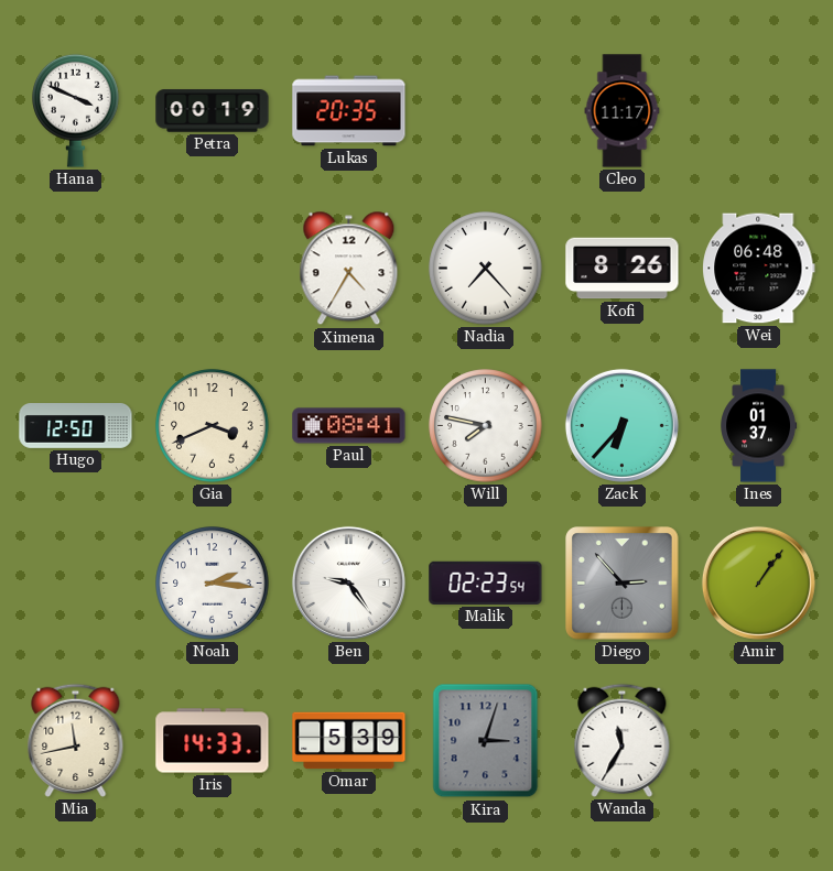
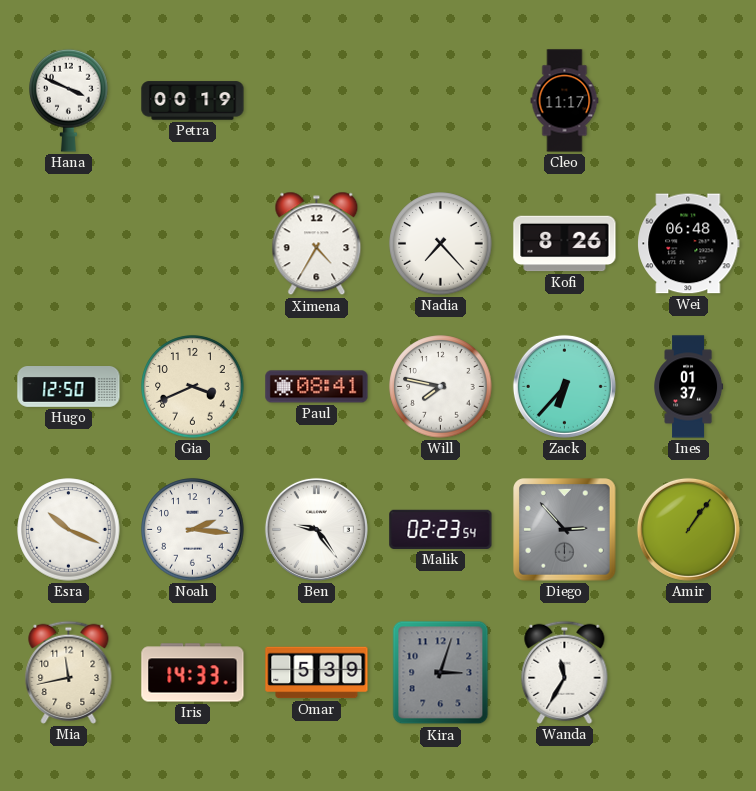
Lukas: 20:35 -> none (349, 111)
Esra: none -> 10:19 (69, 530)
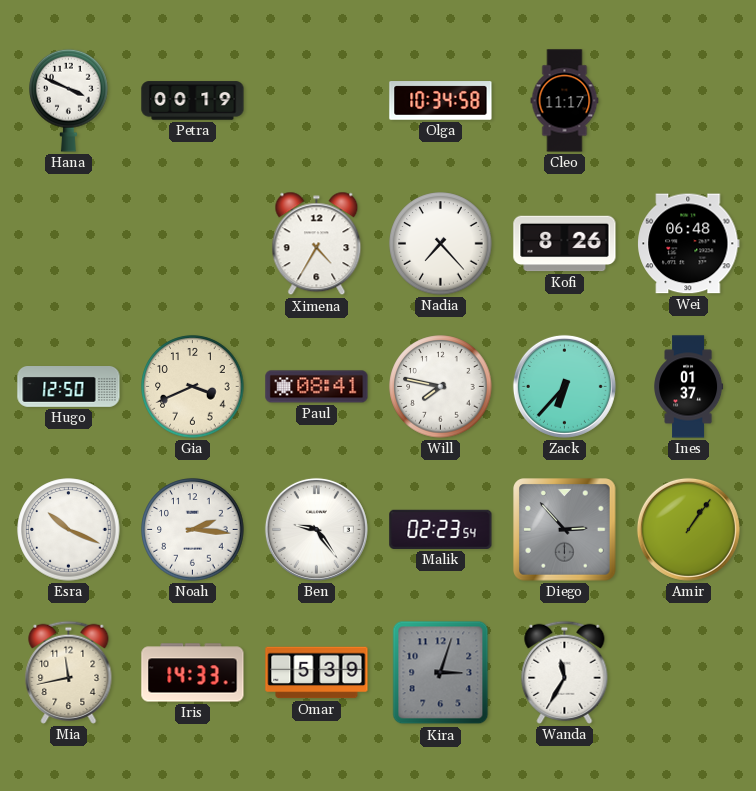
Olga: none -> 10:34 (441, 101)
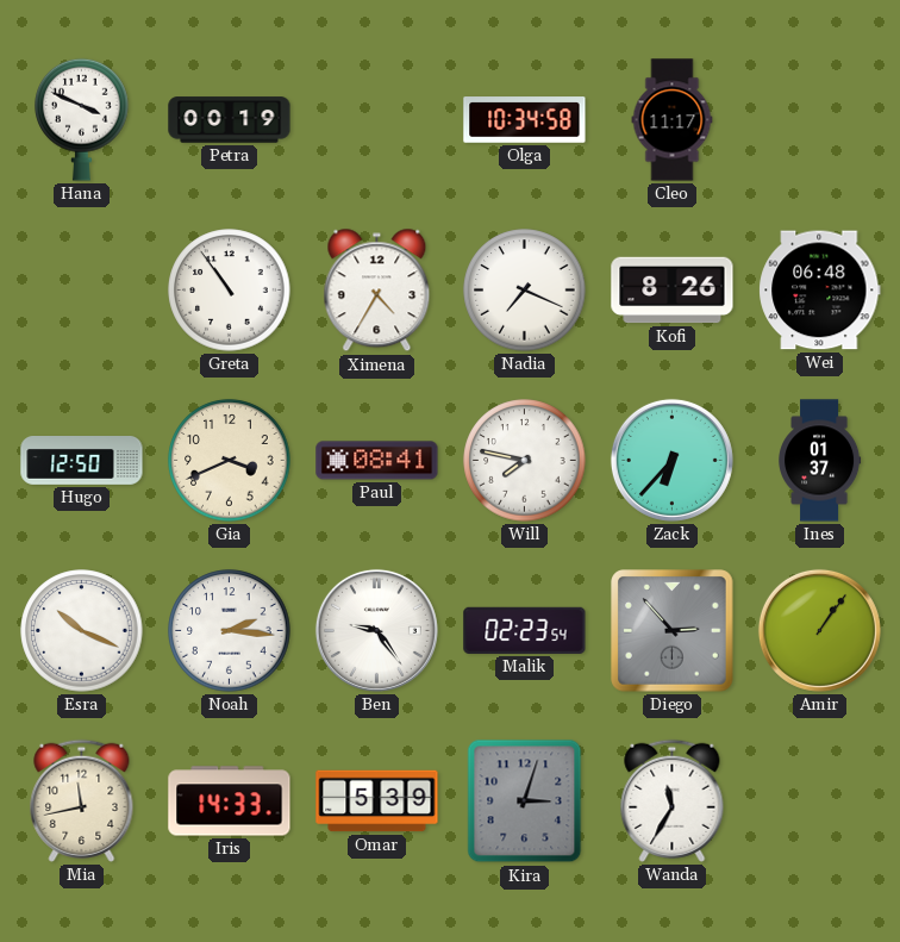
Greta: none -> 10:54 (230, 291)
Nadia: 7:23 -> 7:19 (525, 291)
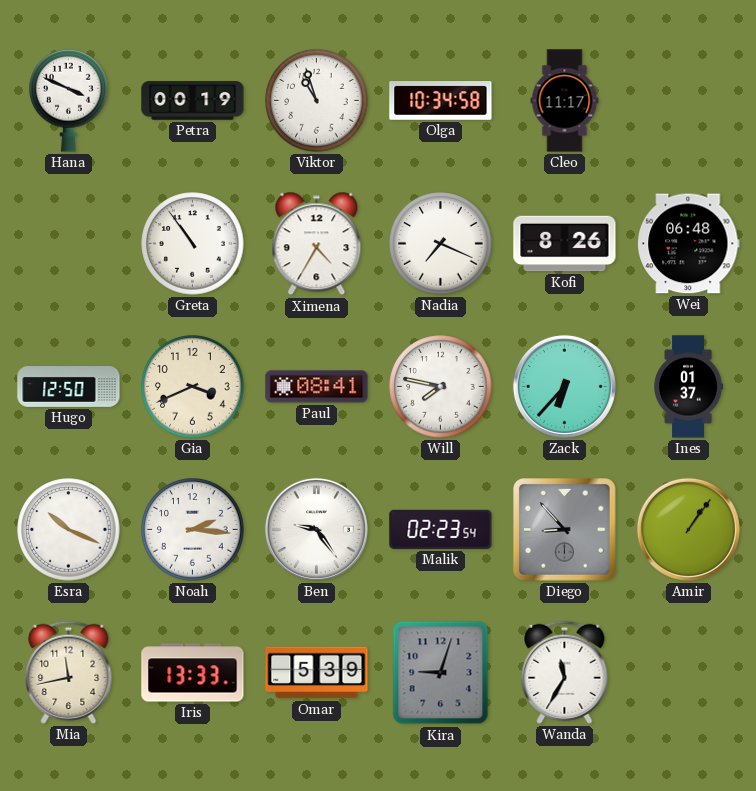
Viktor: none -> 10:57 (317, 101)
Diego: 2:53 -> 8:53 (565, 530)
Iris: 14:33 -> 13:33 (193, 673)
Kira: 3:03 -> 9:03 (441, 673)
